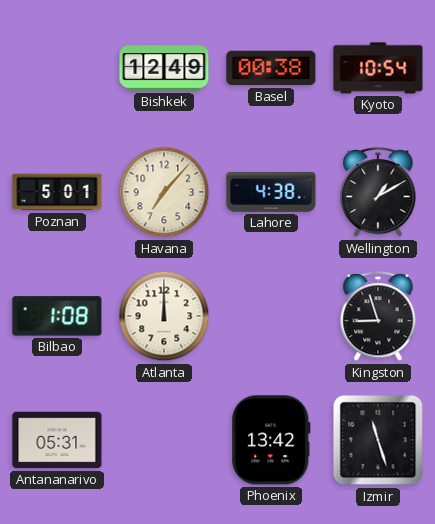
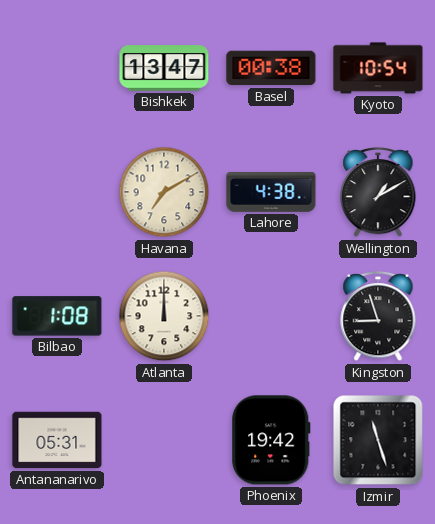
Bishkek: 12:49 -> 13:47 (164, 68)
Poznan: 5:01 -> none (57, 192)
Havana: 7:07 -> 7:10 (164, 192)
Phoenix: 13:42 -> 19:42 (271, 440)
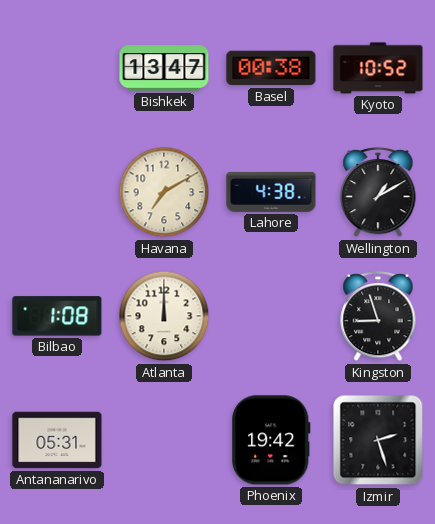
Kyoto: 10:54 -> 10:52 (378, 68)
Izmir: 11:27 -> 2:27 (378, 440)
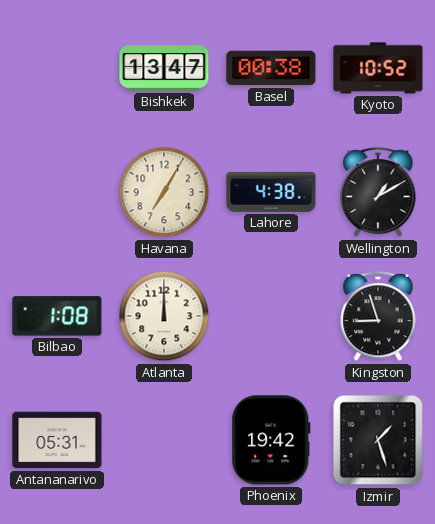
Havana: 7:10 -> 7:05 (164, 192)
Izmir: 2:27 -> 1:27 (378, 440)
